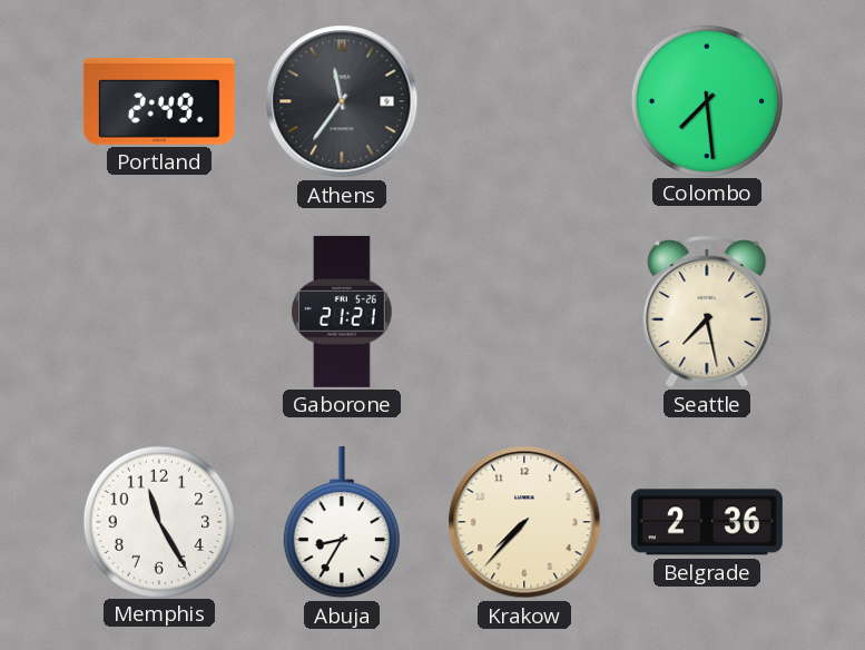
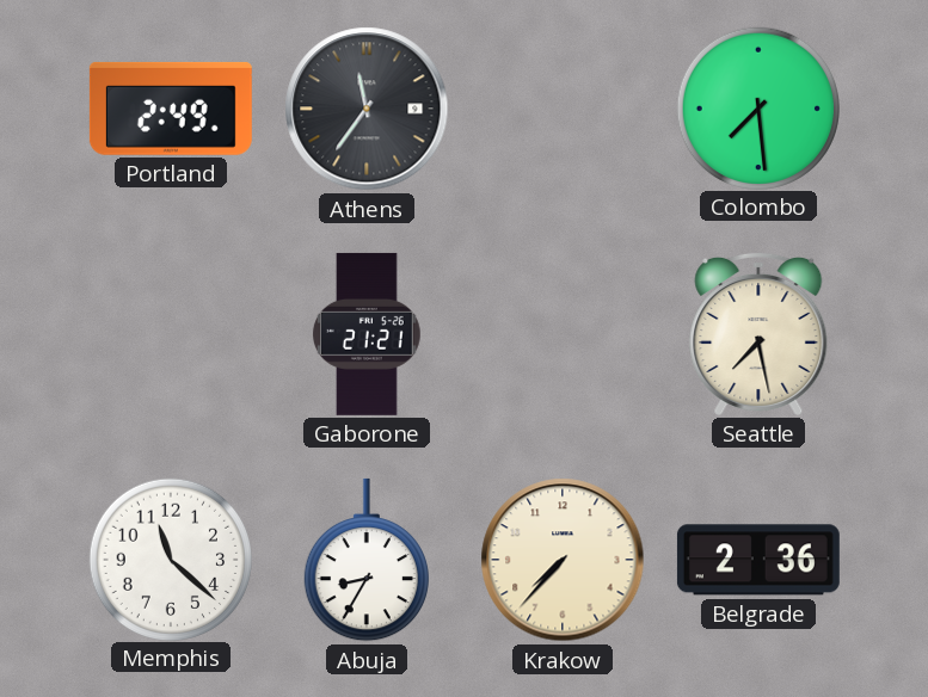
Memphis: 11:25 -> 11:22 (170, 559)
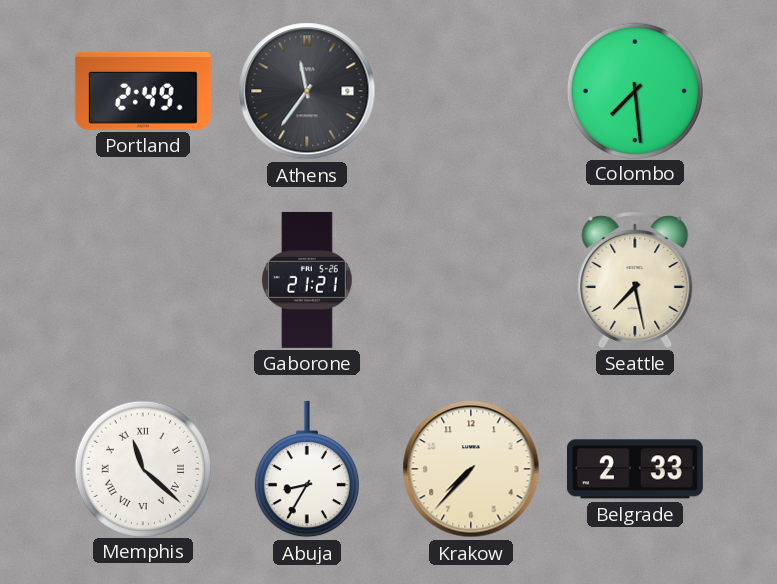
Memphis numerals: Arabic -> Roman (142, 468)
Belgrade: 2:36 -> 2:33 (635, 469)
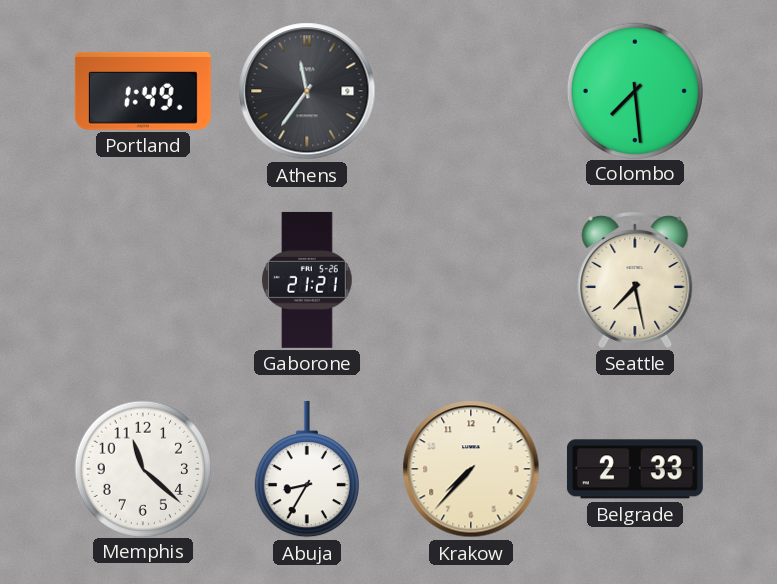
Portland: 2:49 -> 1:49 (143, 91)
Memphis numerals: Roman -> Arabic (142, 468)
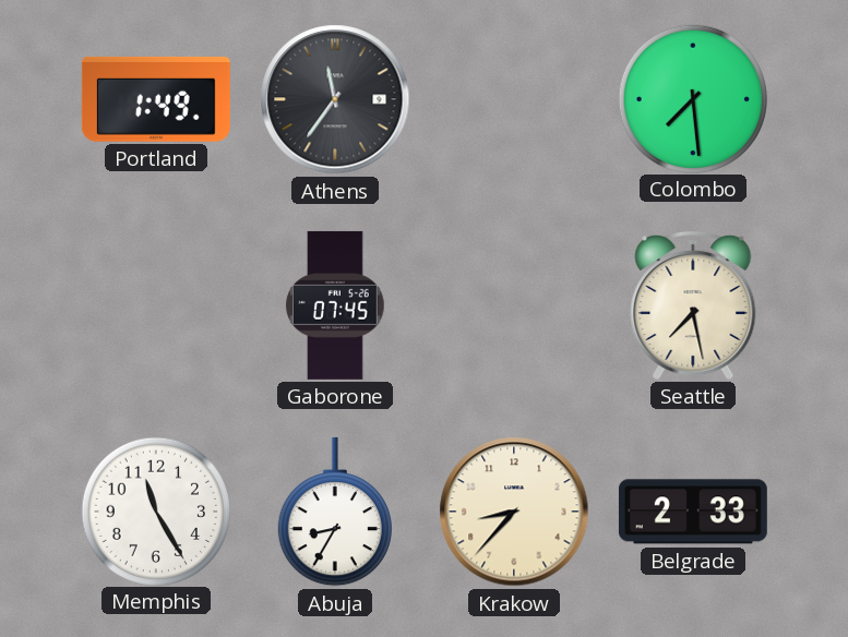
Gaborone: 21:21 -> 07:45 (336, 305)
Memphis: 11:22 -> 11:25 (155, 510)
Krakow: 7:37 -> 8:37 (514, 512)
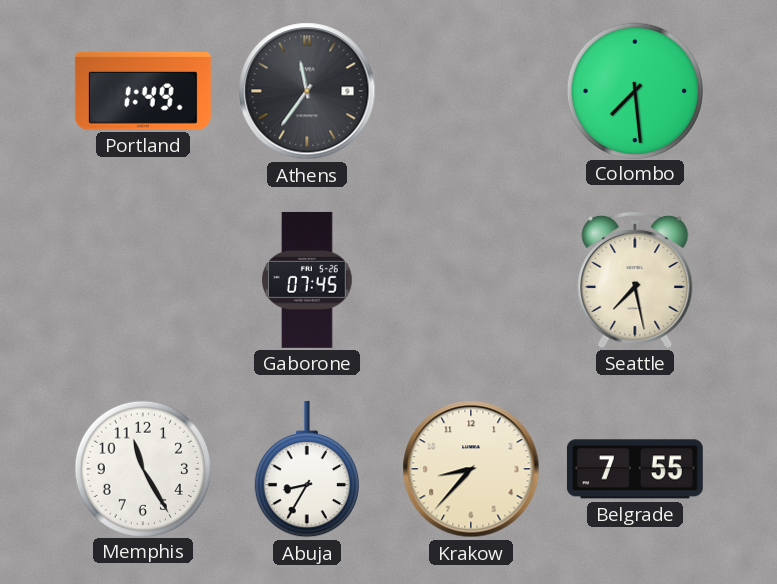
Belgrade: 2:33 -> 7:55 (635, 469)
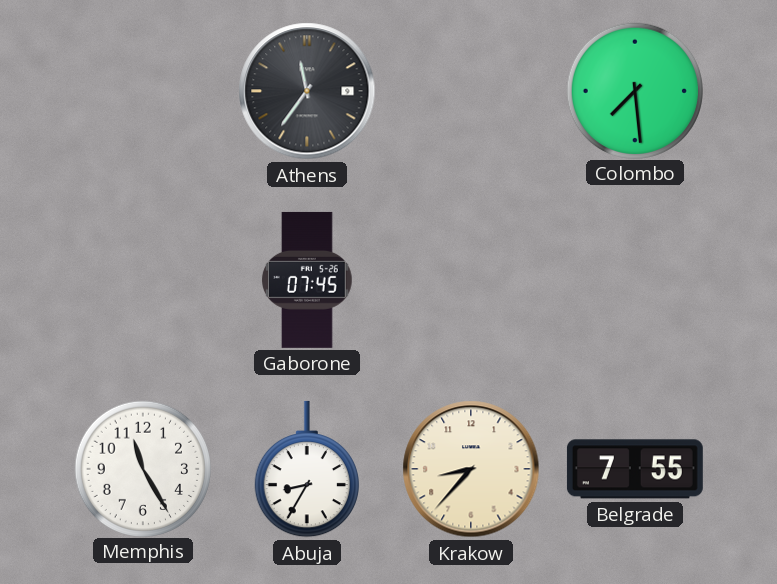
Portland: 1:49 -> none (143, 91)
Seattle: 7:28 -> none (635, 279)
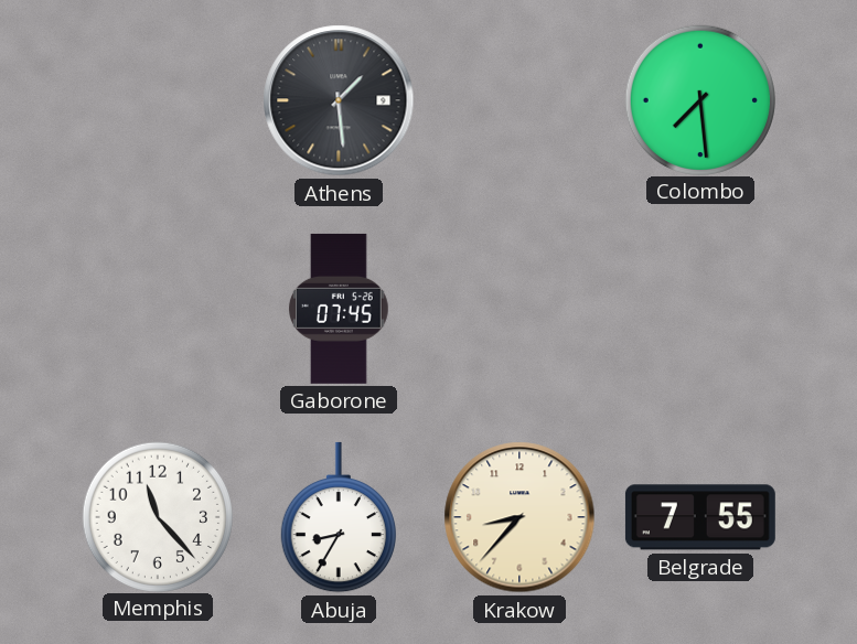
Athens: 11:36 -> 1:29 (339, 100)
Memphis: 11:25 -> 11:23 (157, 516)
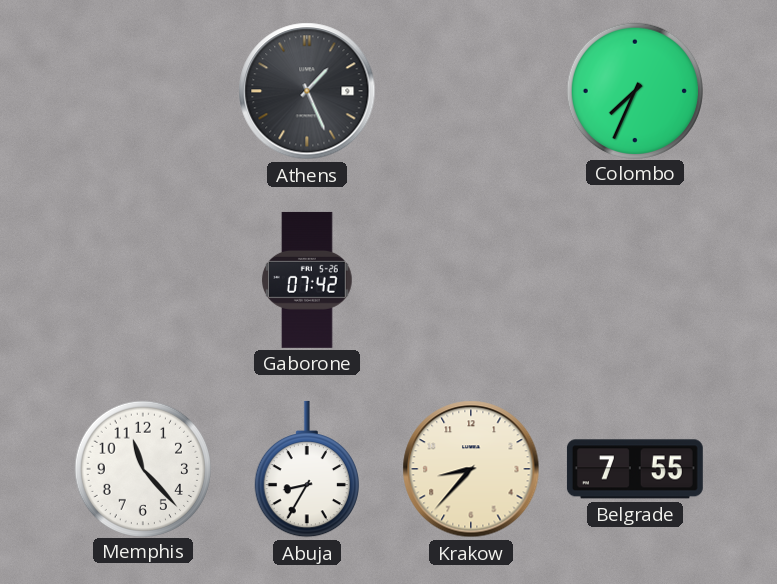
Athens: 1:29 -> 1:26 (307, 91)
Colombo: 7:29 -> 7:34 (634, 90)
Gaborone: 07:45 -> 07:42 (308, 280)
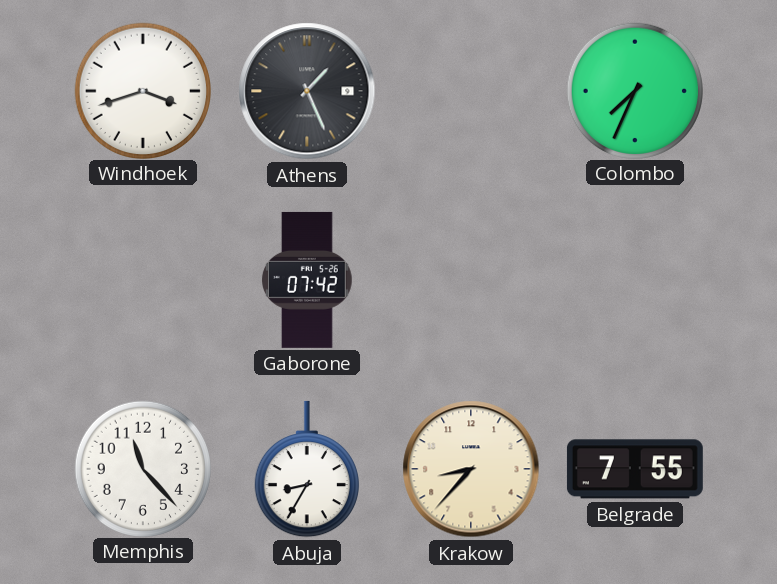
Windhoek: none -> 3:42 (142, 90)
